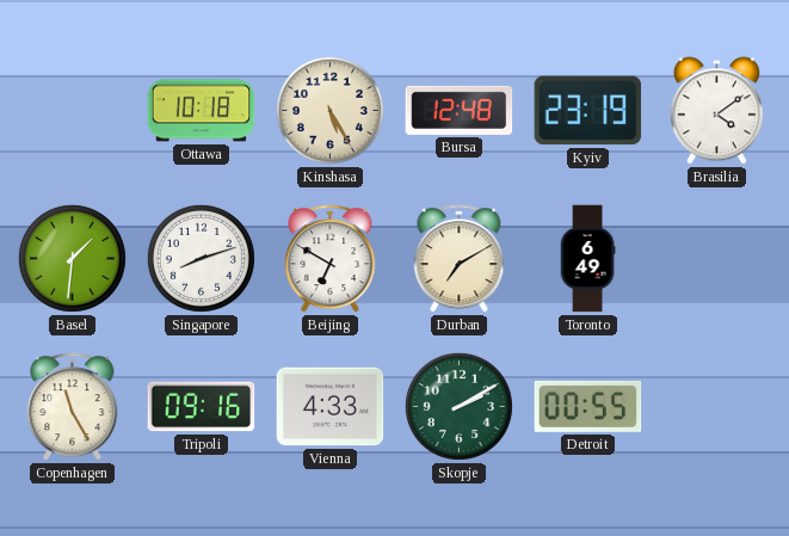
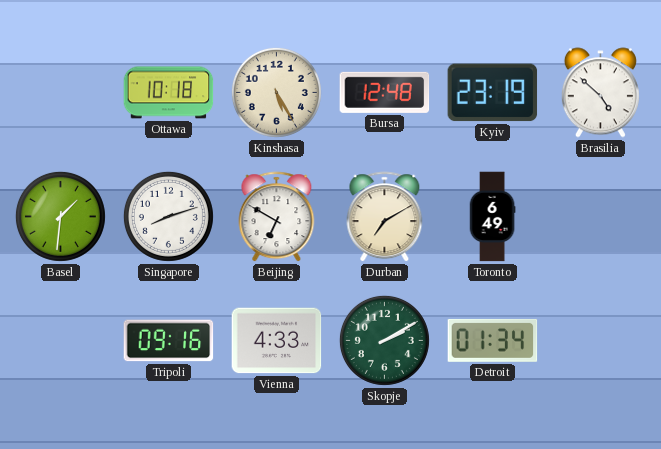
Brasilia: 4:09 -> 4:52 (600, 93)
Copenhagen: 11:25 -> none (73, 407)
Detroit: 00:55 -> 01:34 (493, 340)
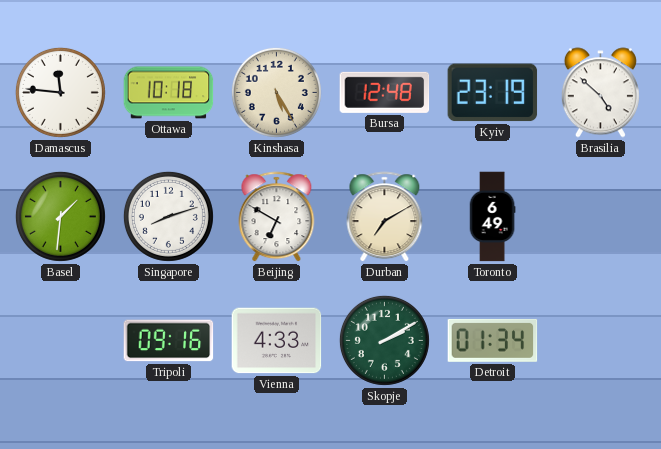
Damascus: none -> 11:46 (60, 92)
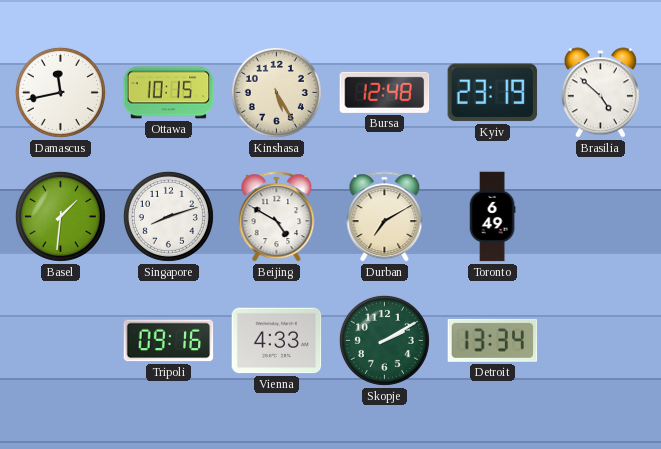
Damascus: 11:46 -> 11:43 (60, 92)
Ottawa: 10:18 -> 10:15 (169, 93)
Beijing: 6:50 -> 4:50 (277, 217)
Detroit: 01:34 -> 13:34 (493, 340)
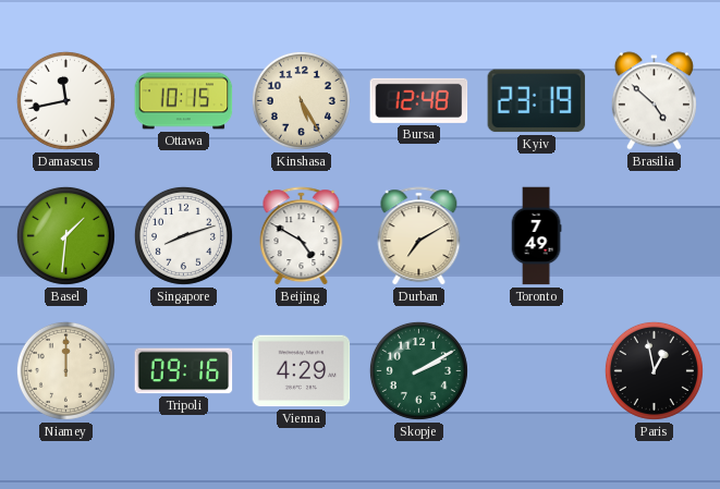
Toronto: 6:49 -> 7:49 (536, 236)
Niamey: none -> 12:00 (65, 370)
Vienna: 4:33 -> 4:29 (302, 371)
Detroit: 13:34 -> none (493, 340)
Paris: none -> 12:58 (654, 370)
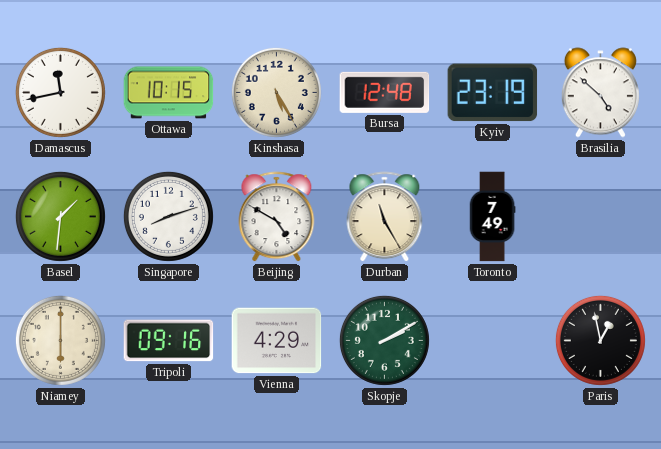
Durban: 7:10 -> 11:25 (385, 217)
Niamey: 12:00 -> 6:00 (60, 340)
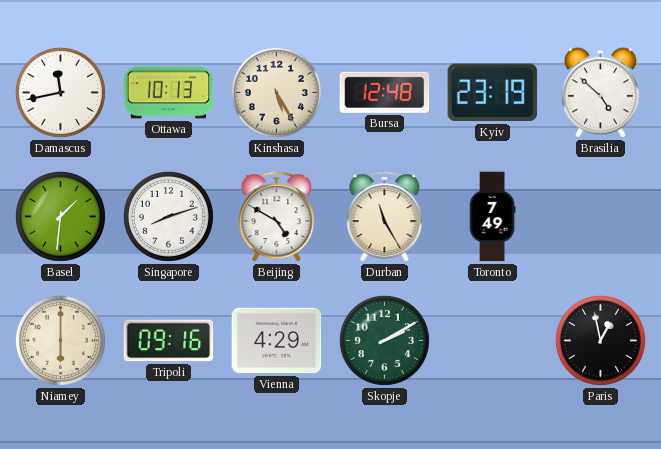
Ottawa: 10:15 -> 10:13 (169, 93)
